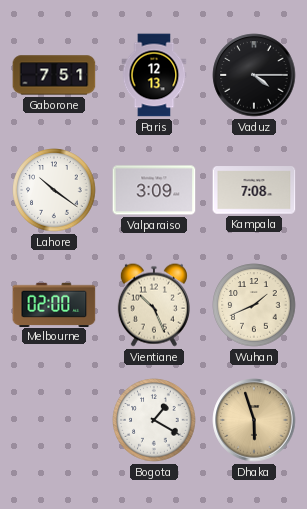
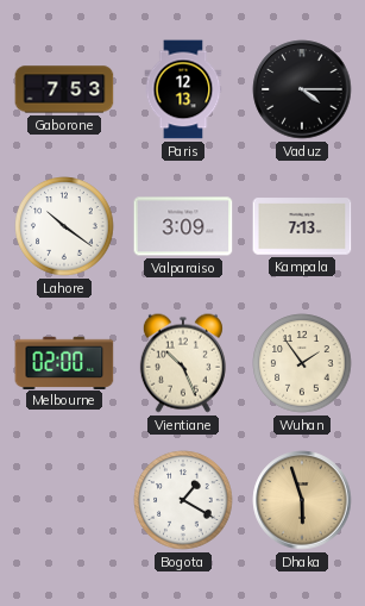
Gaborone: 7:51 -> 7:53 (64, 89)
Kampala: 7:08 -> 7:13 (302, 226)
Wuhan: 1:41 -> 1:54 (302, 363)
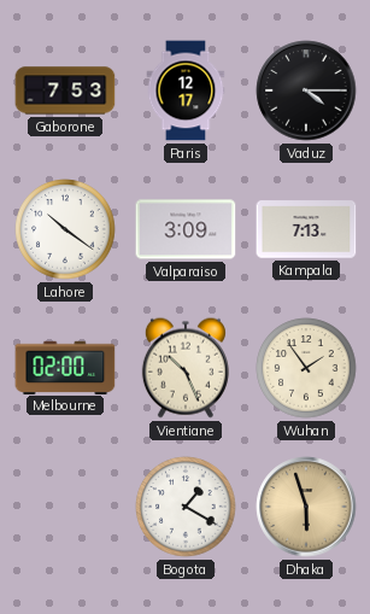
Paris: 12:13 -> 12:17 (186, 90)
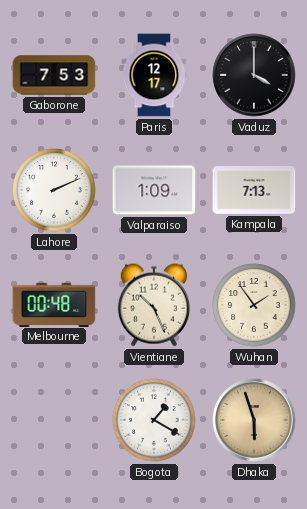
Vaduz: 4:15 -> 4:00 (254, 75)
Lahore: 10:21 -> 2:11 (54, 190)
Valparaiso: 3:09 -> 1:09 (154, 190)
Melbourne: 02:00 -> 00:48 (54, 304)
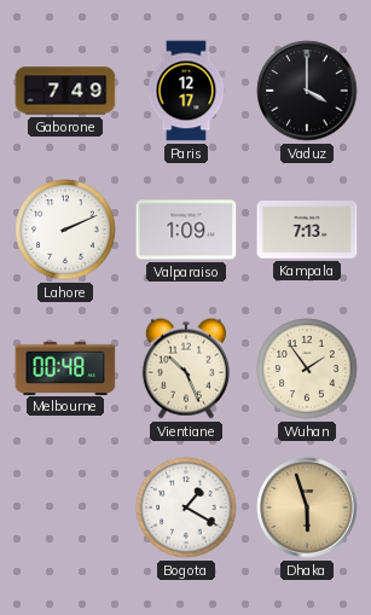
Gaborone: 7:53 -> 7:49 (65, 91)
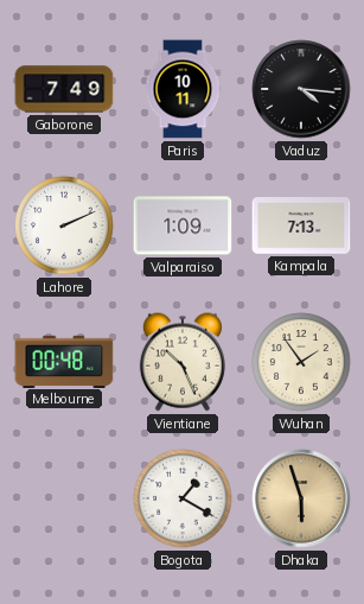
Paris: 12:17 -> 10:11 (183, 89)
Vaduz: 4:00 -> 4:16 (301, 89)
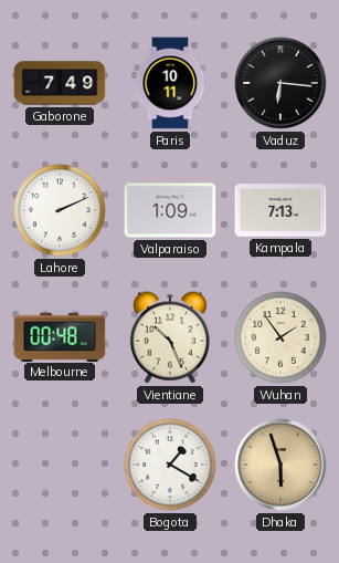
Vaduz: 4:16 -> 6:16 (280, 83)
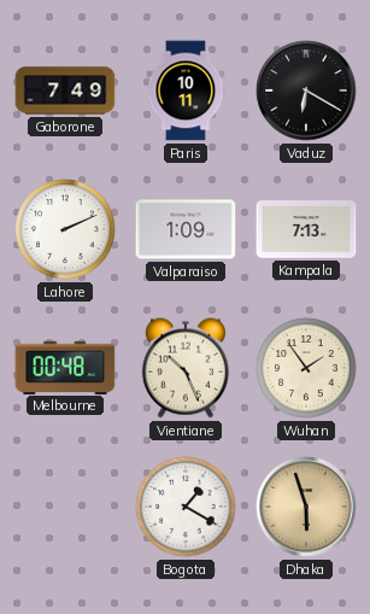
Vaduz: 6:16 -> 6:20 (306, 90)
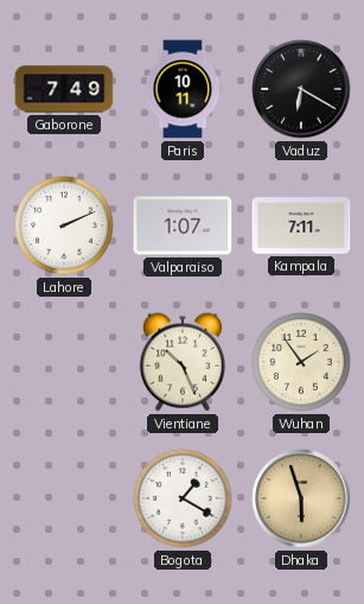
Valparaiso: 1:09 -> 1:07 (183, 225)
Kampala: 7:13 -> 7:11 (301, 225)
Melbourne: 00:48 -> none (65, 367)
